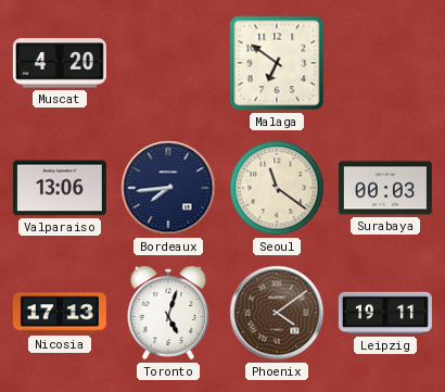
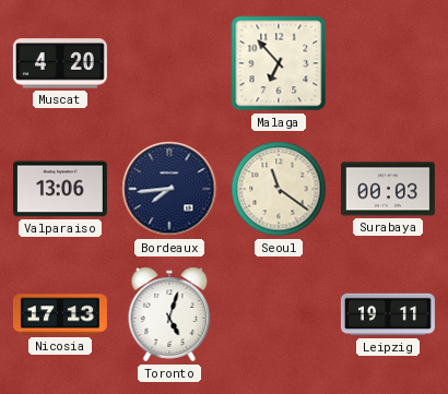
Malaga: 6:51 -> 6:53 (279, 63)
Phoenix: 4:09 -> none (277, 313)
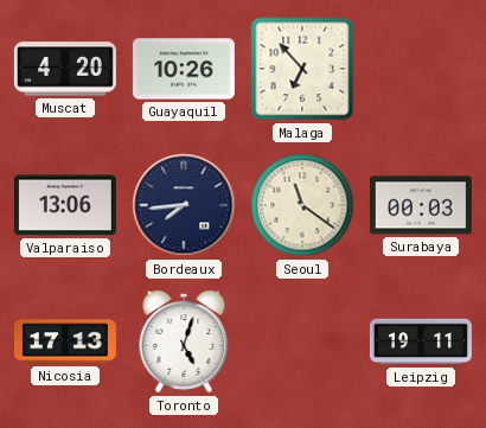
Guayaquil: none -> 10:26 (184, 69)
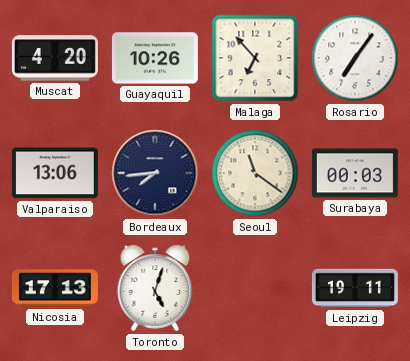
Rosario: none -> 7:06 (355, 58)
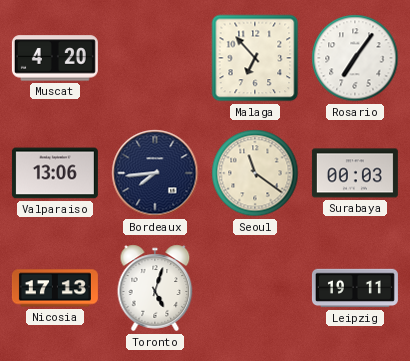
Guayaquil: 10:26 -> none (155, 58)
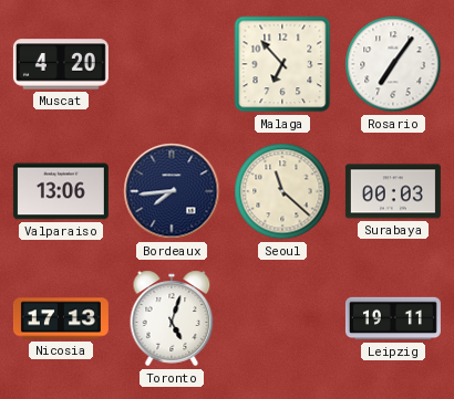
Seoul: 11:21 -> 11:22 (282, 191)
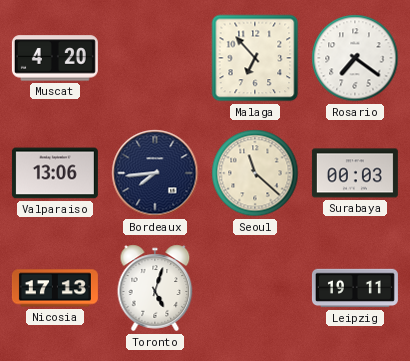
Rosario: 7:06 -> 7:21 (355, 58)
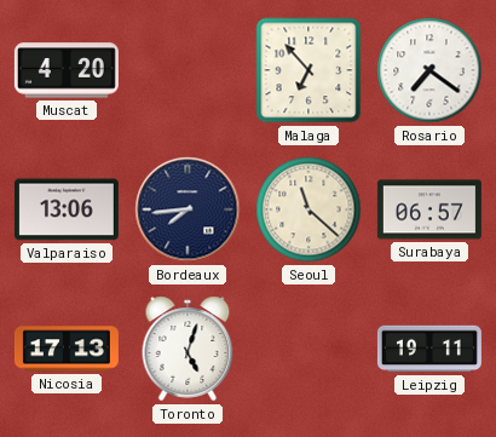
Surabaya: 00:03 -> 06:57 (429, 209)
